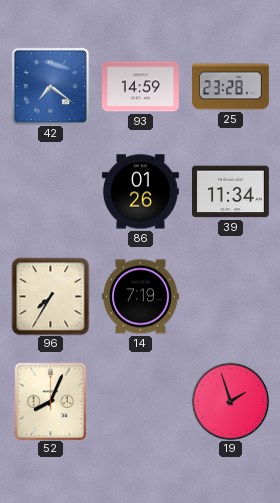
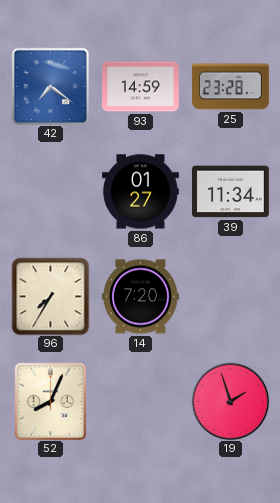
86: 01:26 -> 01:27 (141, 192)
14: 7:19 -> 7:20 (140, 297)
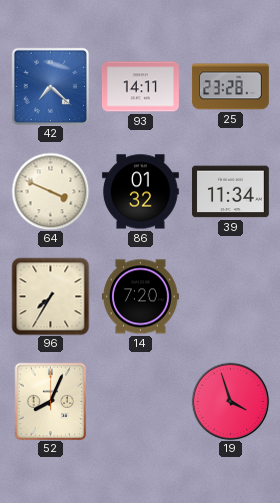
42: 7:21 -> 7:22 (50, 86)
93: 14:59 -> 14:11 (141, 87)
64: none -> 3:49 (50, 191)
86: 01:27 -> 01:32 (141, 192)
19: 1:57 -> 3:57 (230, 401)
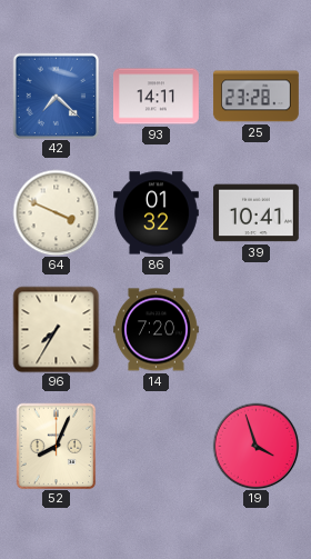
39: 11:34 -> 10:41 (255, 213)
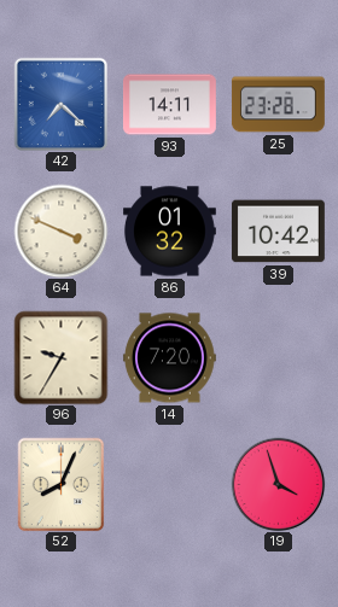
39: 10:41 -> 10:42 (278, 232)
96: 7:35 -> 9:35 (60, 357)
